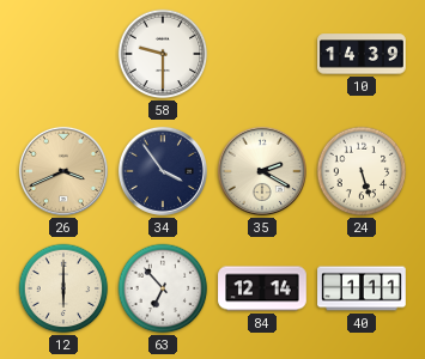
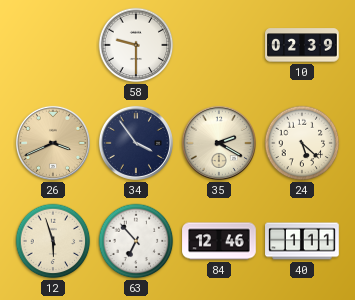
10: 14:39 -> 02:39 (302, 45)
24: 5:27 -> 5:22 (302, 143)
12: 6:00 -> 5:57 (53, 241)
84: 12:14 -> 12:46 (219, 241)
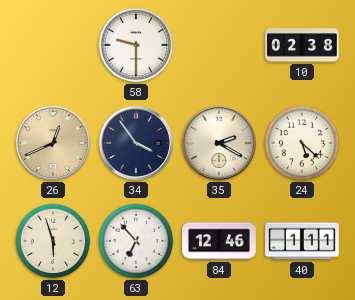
10: 02:39 -> 02:38 (302, 45)
26: 3:41 -> 12:41 (53, 143)
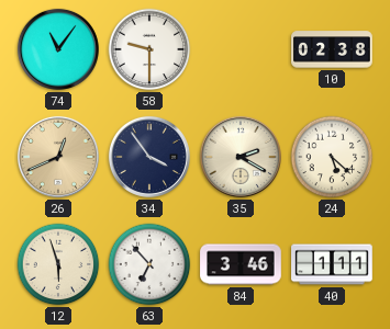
74: none -> 11:06 (58, 49)
84: 12:46 -> 3:46 (241, 264)
